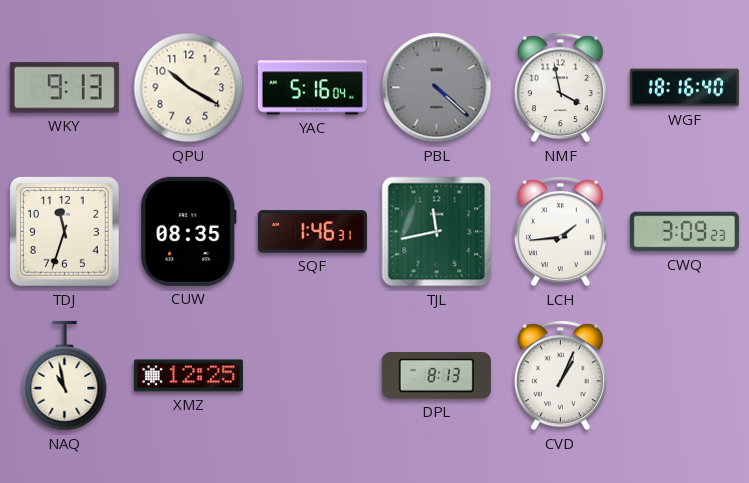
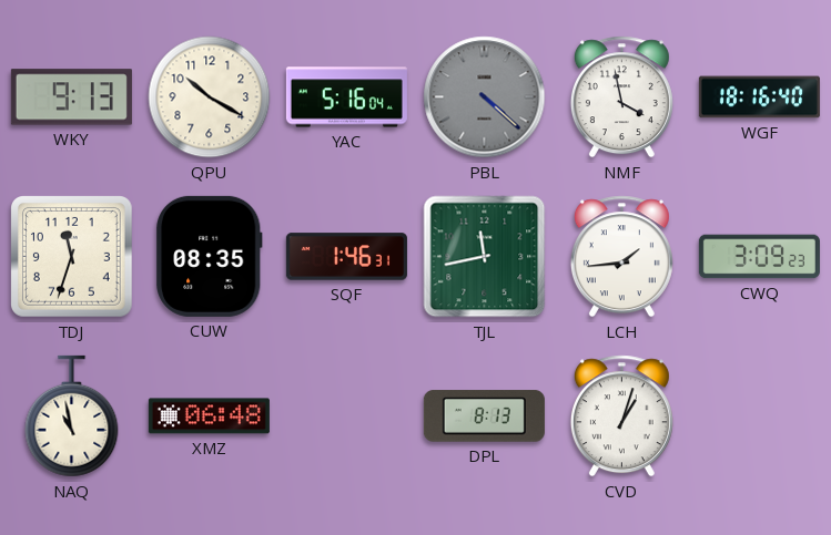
XMZ: 12:25 -> 06:48 (209, 416)
CVD: 1:04 -> 1:03 (621, 416)
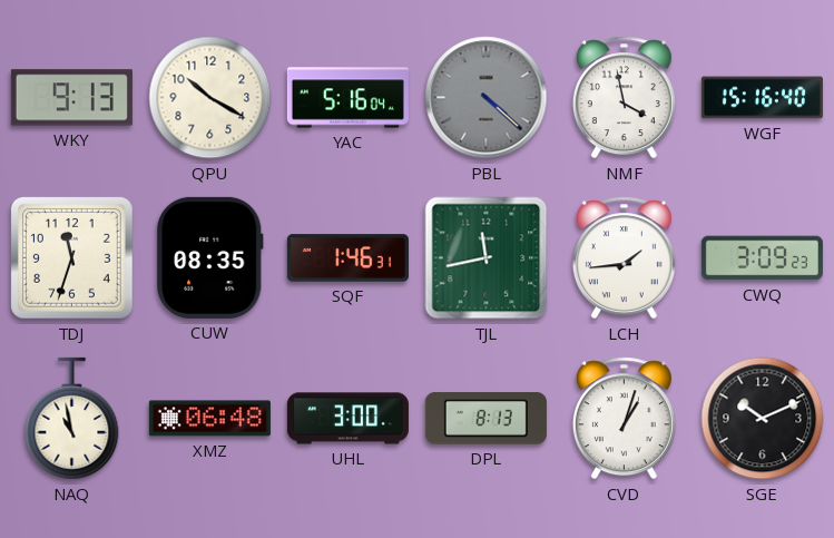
WGF: 18:16 -> 15:16 (762, 98)
UHL: none -> 3:00 (347, 419)
SGE: none -> 10:11 (763, 419)
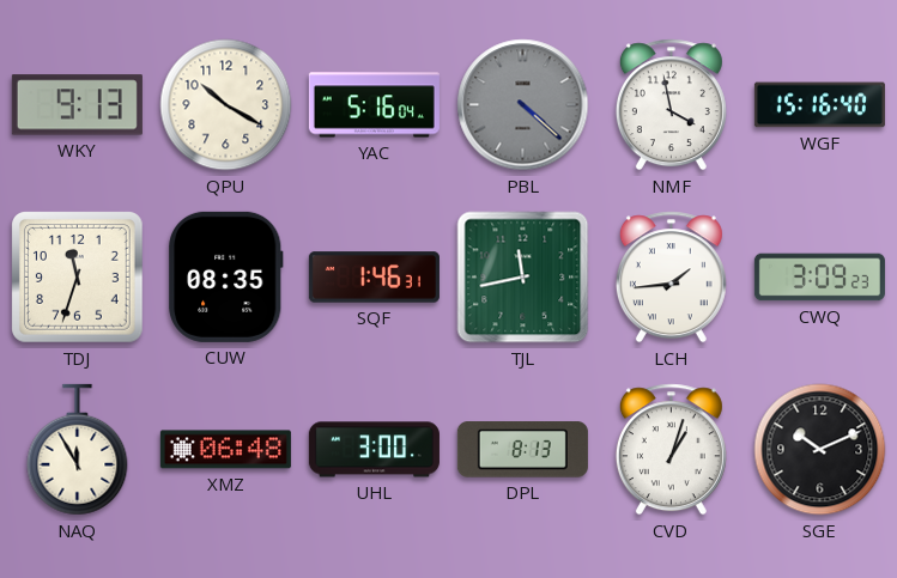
NAQ: 10:58 -> 11:55 (78, 450)
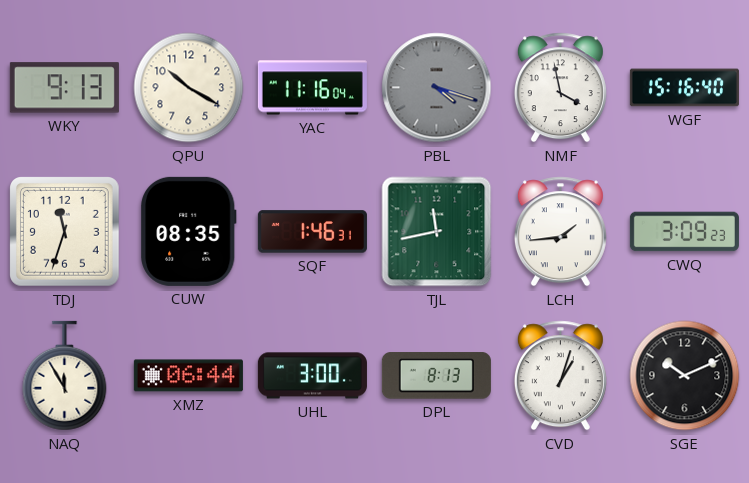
YAC: 5:16 -> 11:16 (312, 88)
PBL: 4:22 -> 4:18 (437, 88)
XMZ: 06:48 -> 06:44 (188, 376)
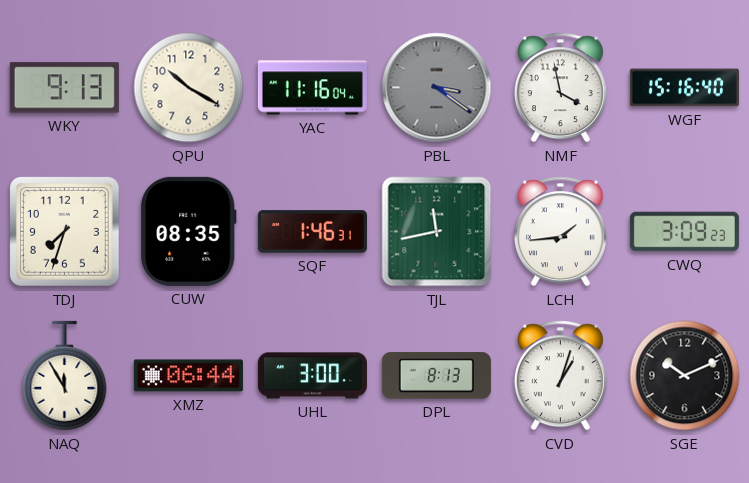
PBL: 4:18 -> 3:21 (437, 88)
TDJ: 11:33 -> 7:33 (65, 232)
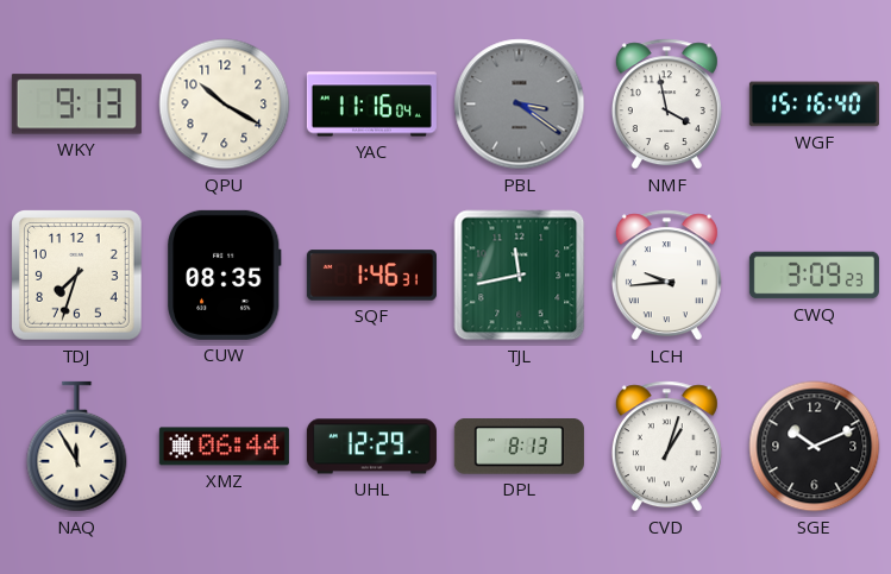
LCH: 1:44 -> 9:44 (666, 276)
UHL: 3:00 -> 12:29 (371, 447)
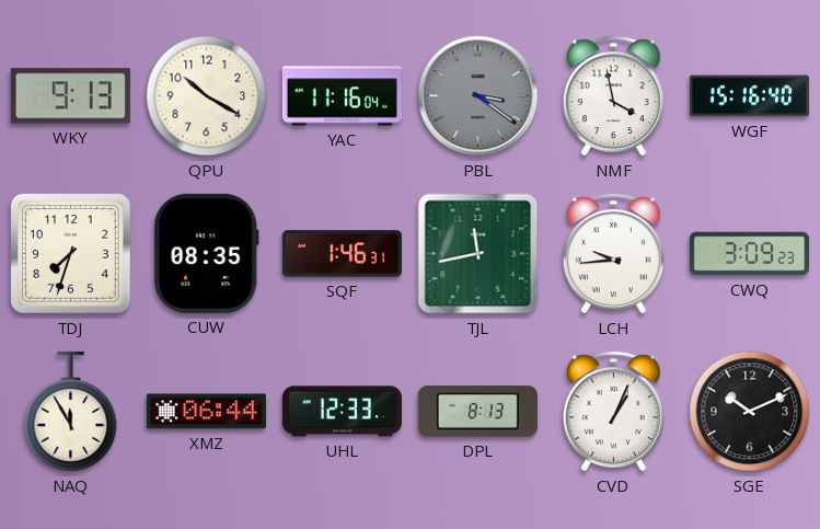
UHL: 12:29 -> 12:33 (342, 412)
CVD: 1:03 -> 1:04 (613, 412)
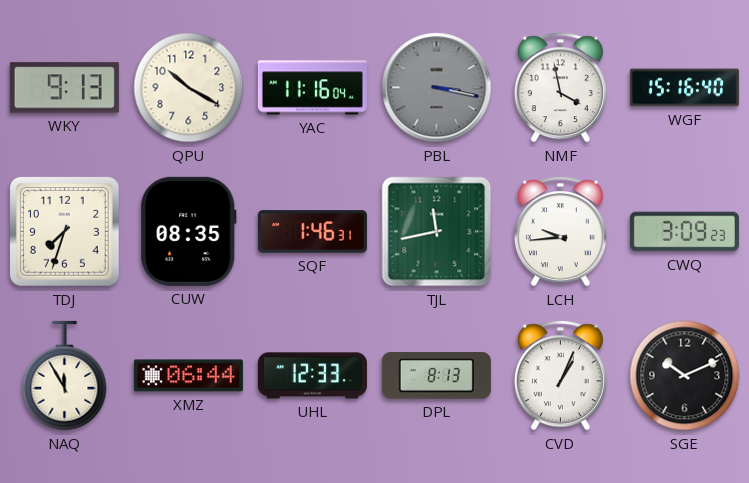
PBL: 3:21 -> 3:17 (437, 88)
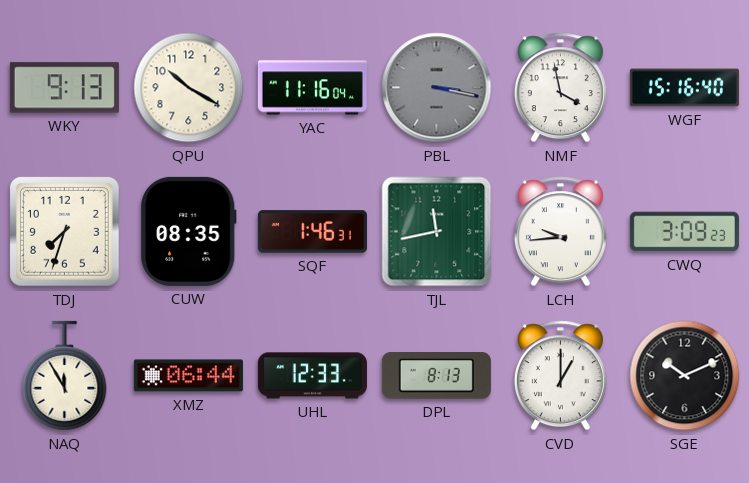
CVD: 1:04 -> 1:00 (560, 376)
